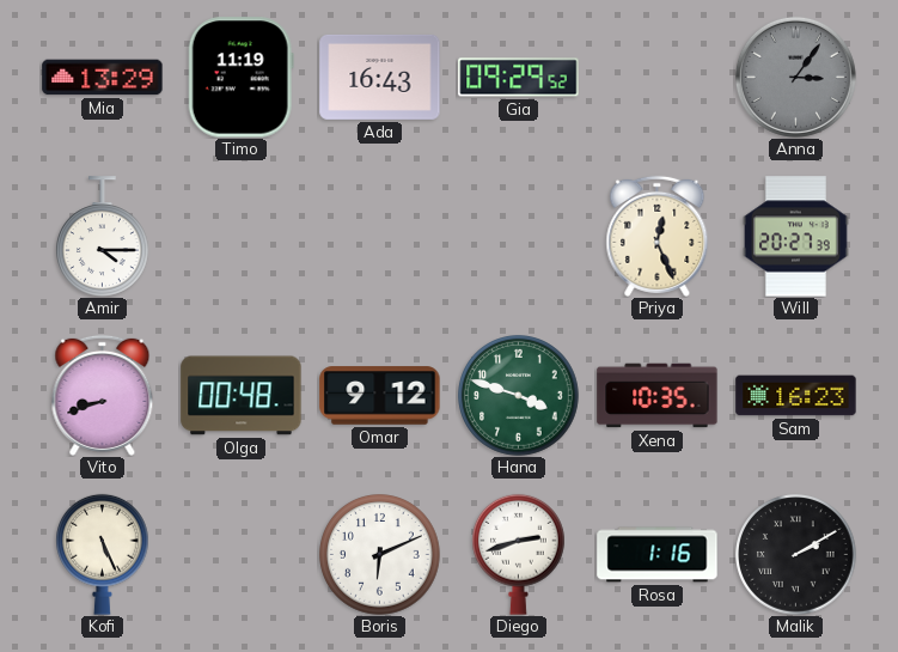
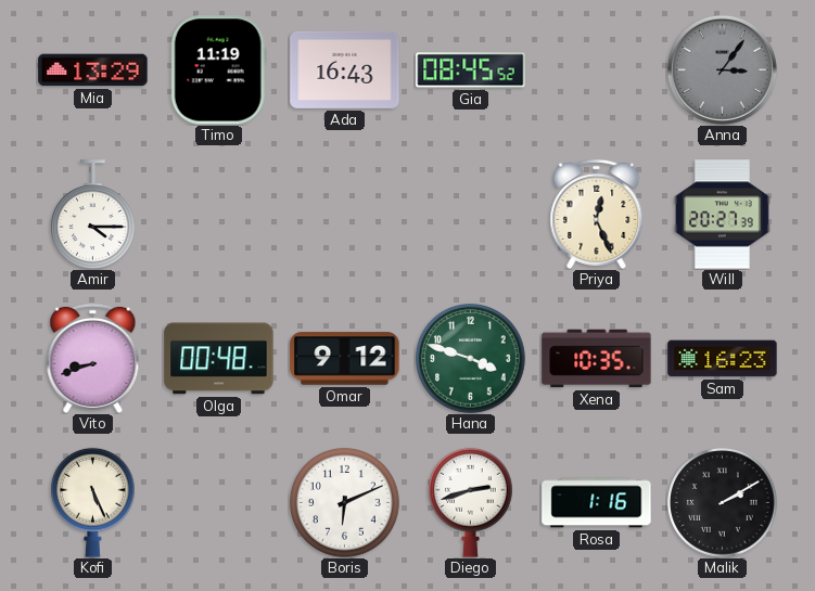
Gia: 09:29 -> 08:45 (471, 70)
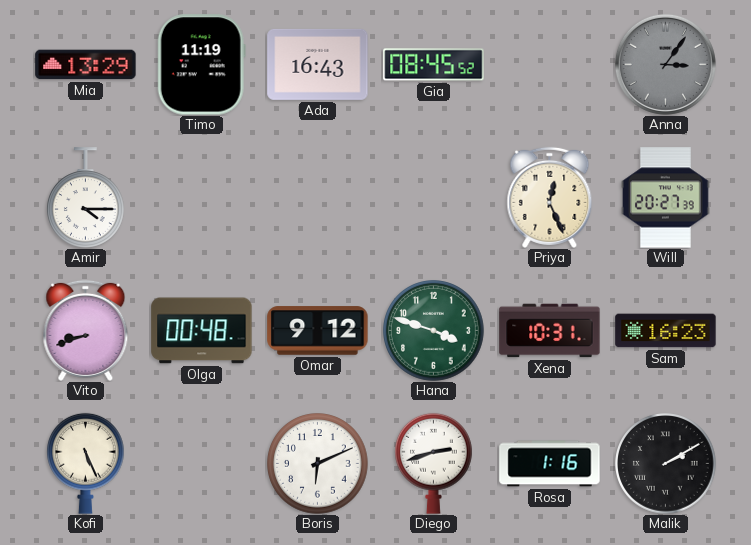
Xena: 10:35 -> 10:31 (550, 331)
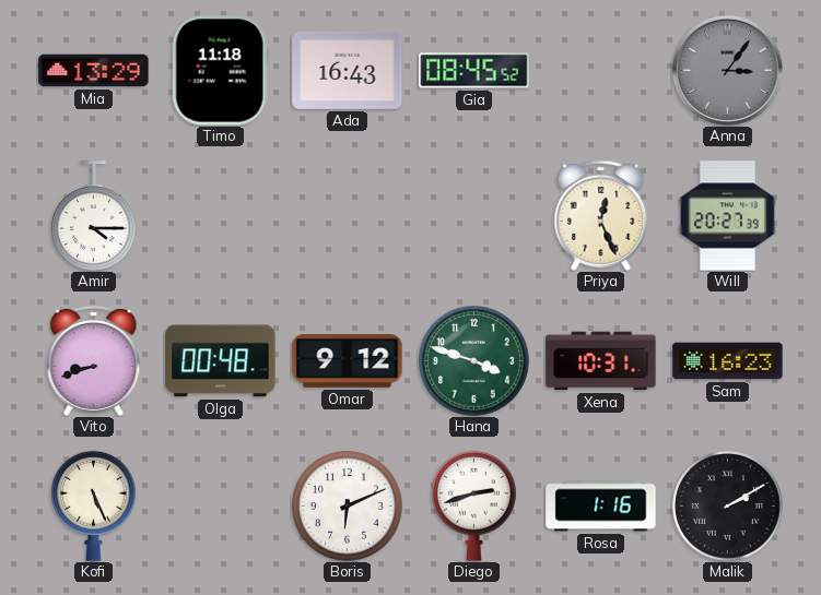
Timo: 11:19 -> 11:18 (220, 71)
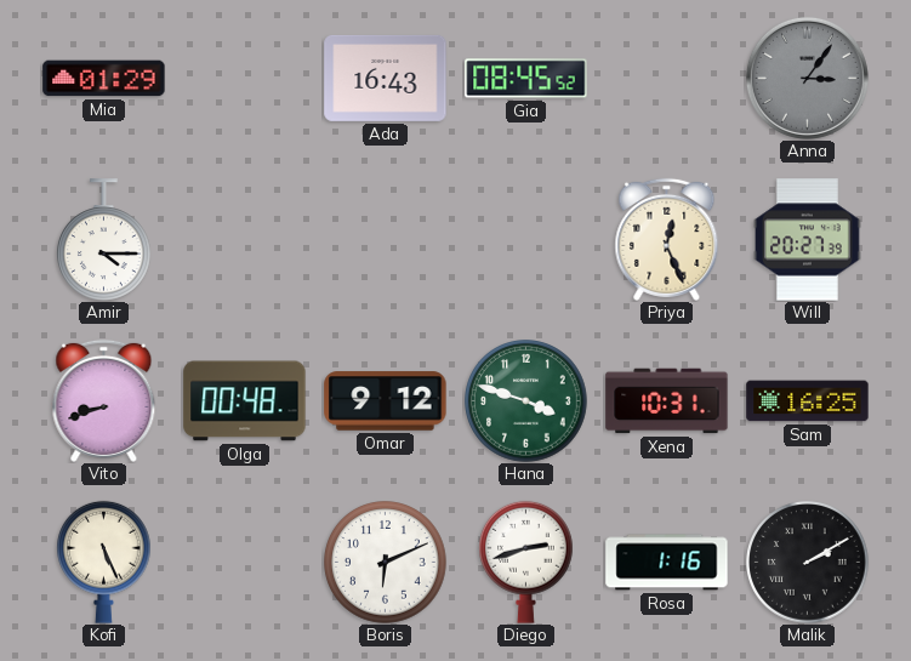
Mia: 13:29 -> 01:29 (104, 79)
Timo: 11:18 -> none (220, 71)
Sam: 16:23 -> 16:25 (808, 401)
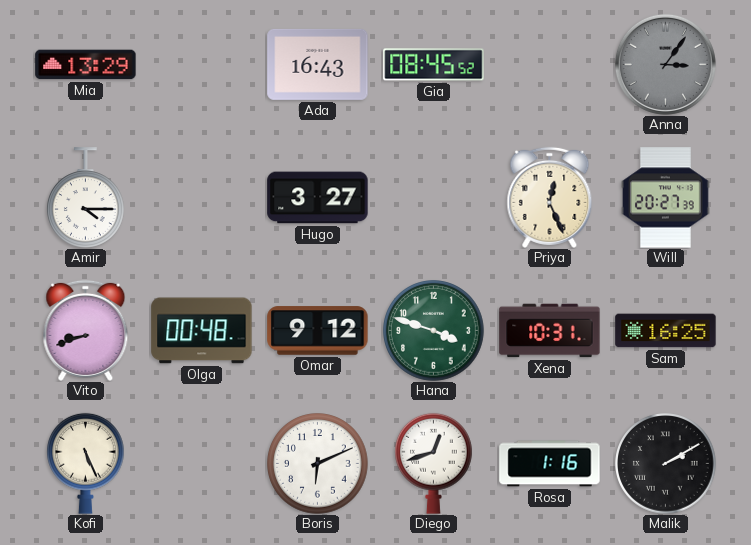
Mia: 01:29 -> 13:29 (86, 65)
Hugo: none -> 3:27 (318, 198)
Diego: 2:42 -> 12:42 (434, 463)
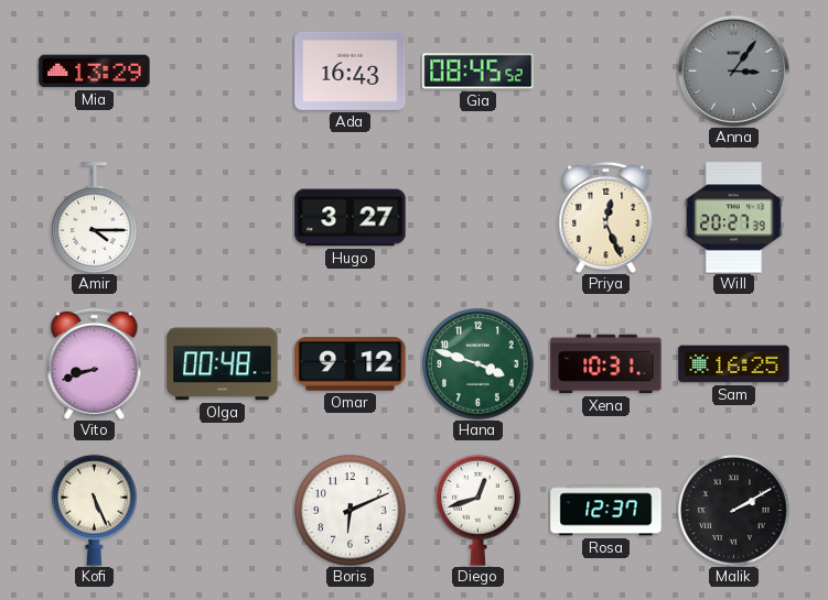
Rosa: 1:16 -> 12:37 (606, 511)
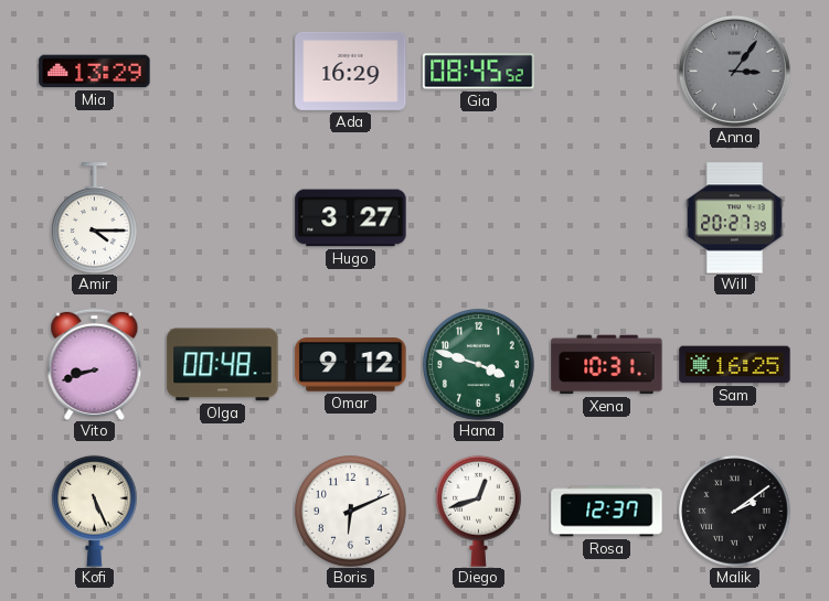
Ada: 16:43 -> 16:29 (351, 71)
Priya: 12:26 -> none (606, 217)
Malik: 2:10 -> 2:09 (735, 512)
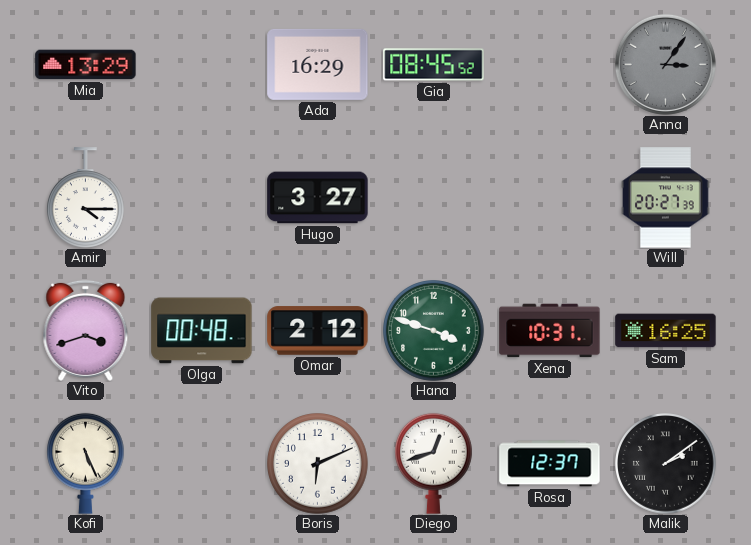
Vito: 8:42 -> 3:42 (86, 330)
Omar: 9:12 -> 2:12 (318, 331)
